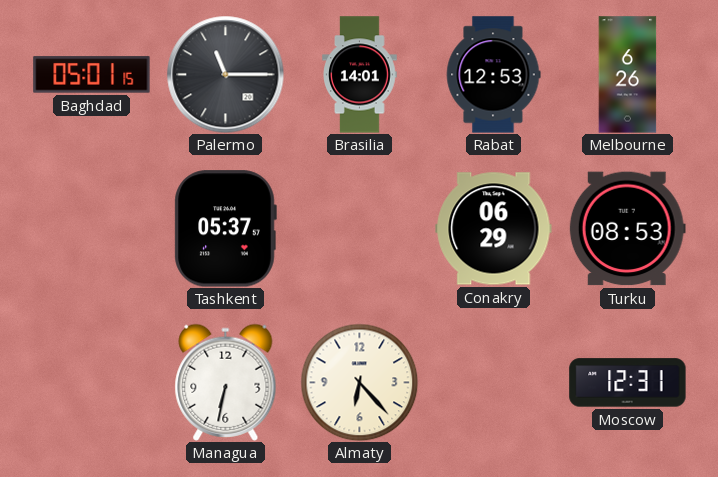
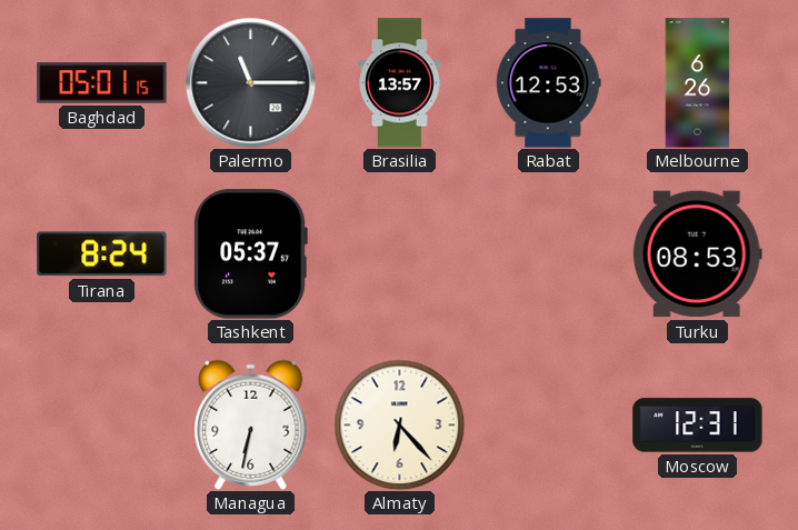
Brasilia: 14:01 -> 13:57 (400, 83)
Tirana: none -> 8:24 (102, 254)
Conakry: 06:29 -> none (494, 229)
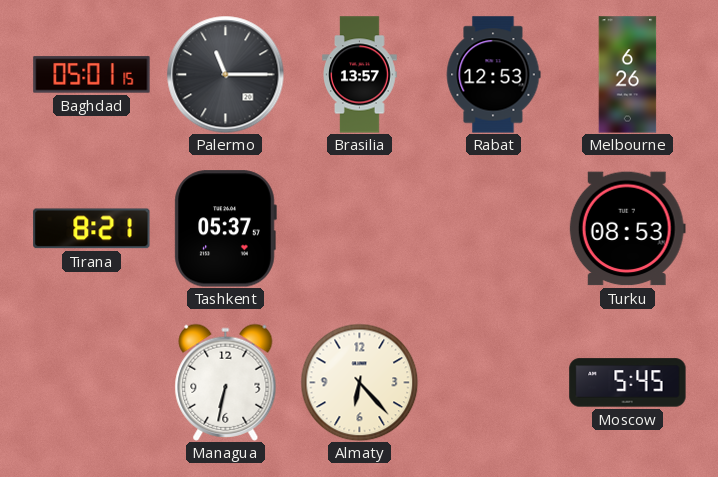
Tirana: 8:24 -> 8:21 (92, 229)
Moscow: 12:31 -> 5:45 (628, 383)
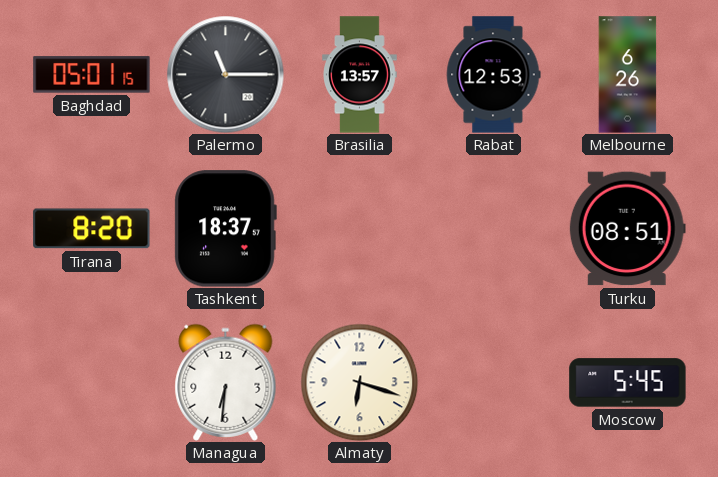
Tirana: 8:21 -> 8:20 (92, 229)
Tashkent: 05:37 -> 18:37 (225, 229)
Turku: 08:53 -> 08:51 (627, 229)
Managua: 6:32 -> 6:31 (226, 382)
Almaty: 6:23 -> 6:18 (359, 382)
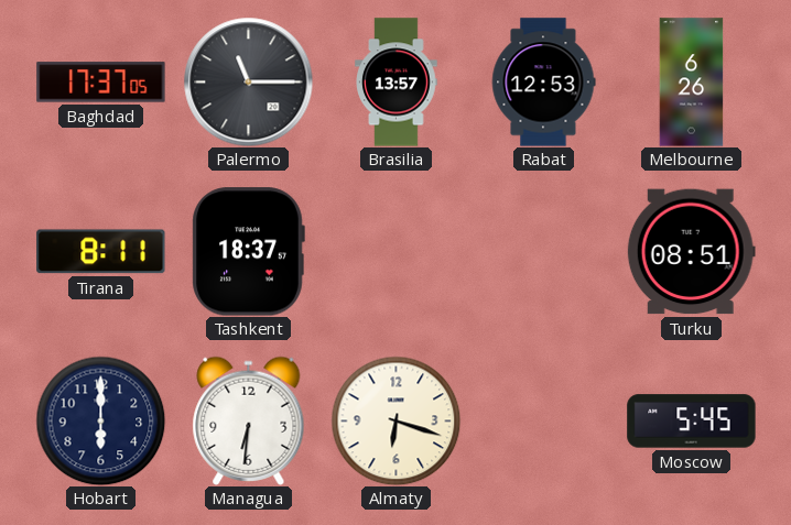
Baghdad: 05:01 -> 17:37 (101, 83)
Tirana: 8:20 -> 8:11 (101, 252)
Hobart: none -> 6:00 (100, 420)
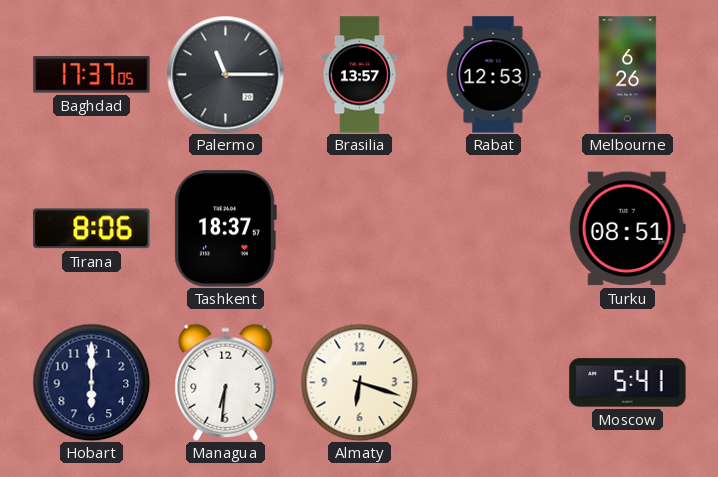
Tirana: 8:11 -> 8:06 (92, 229)
Moscow: 5:45 -> 5:41 (628, 383)
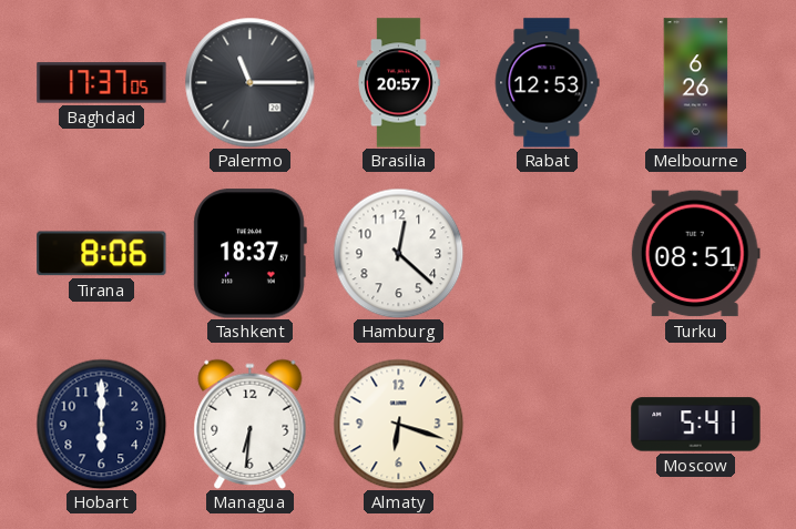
Brasilia: 13:57 -> 20:57 (399, 83)
Hamburg: none -> 12:22 (398, 253)
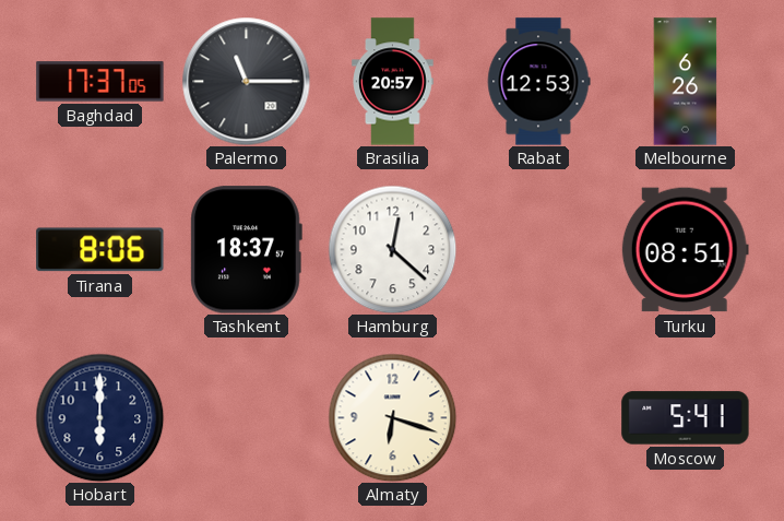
Managua: 6:31 -> none (251, 424)
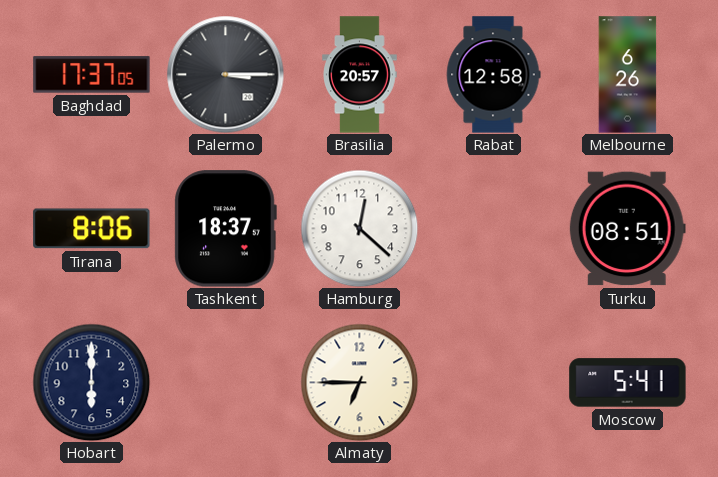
Palermo: 11:15 -> 3:15 (225, 74)
Rabat: 12:53 -> 12:58 (493, 75)
Almaty: 6:18 -> 6:45 (359, 382)
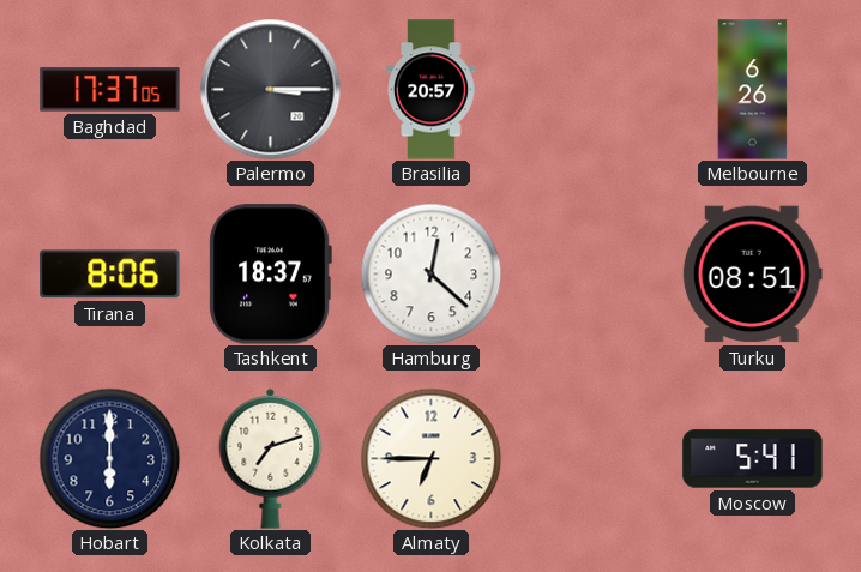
Rabat: 12:58 -> none (493, 75)
Kolkata: none -> 7:12 (271, 458)
